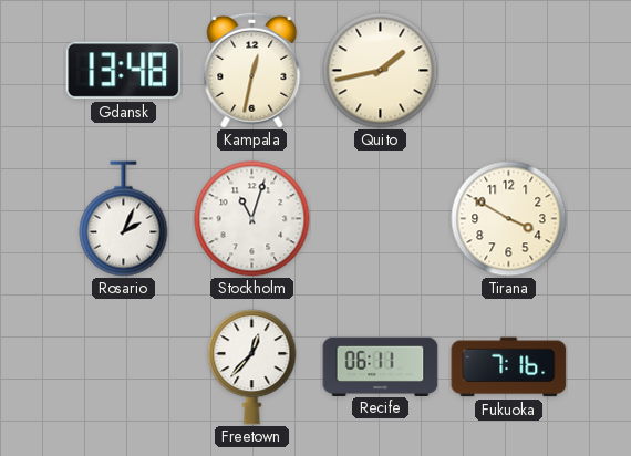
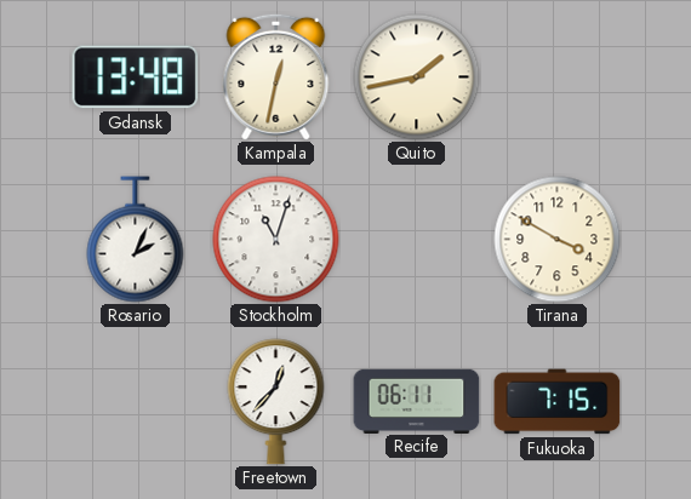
Fukuoka: 7:16 -> 7:15 (558, 402)
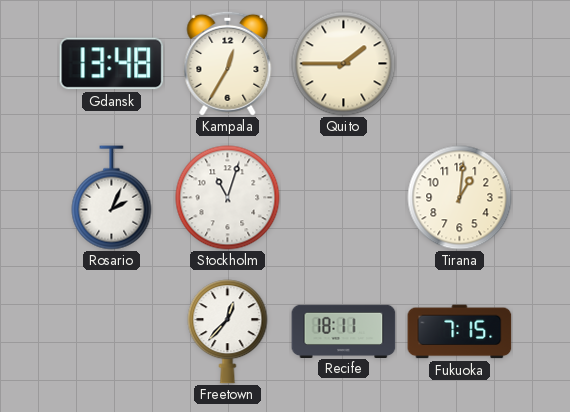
Kampala: 12:32 -> 12:35 (228, 63)
Quito: 1:43 -> 1:45 (344, 64)
Tirana: 3:50 -> 1:01 (460, 198)
Recife: 06:11 -> 18:11 (344, 331)
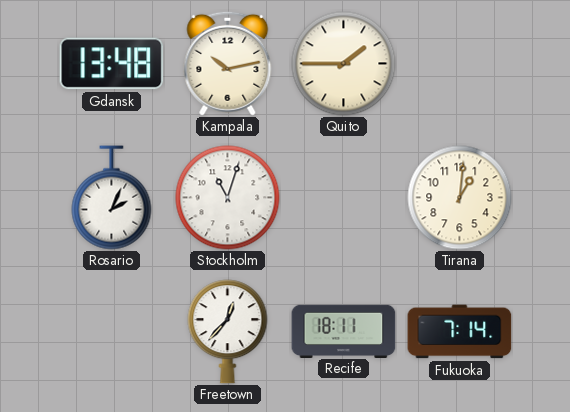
Kampala: 12:35 -> 10:13 (228, 63)
Fukuoka: 7:15 -> 7:14 (460, 332)
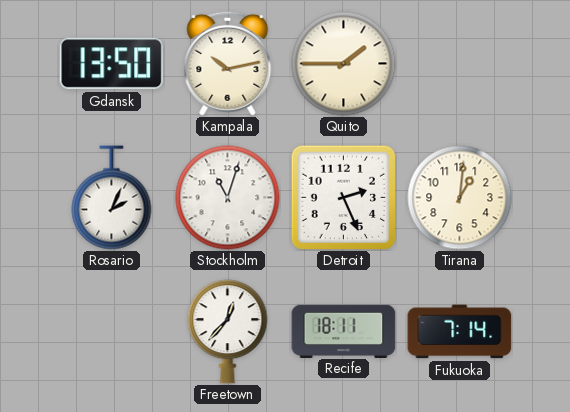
Gdansk: 13:48 -> 13:50 (112, 64)
Detroit: none -> 2:26 (343, 197)
